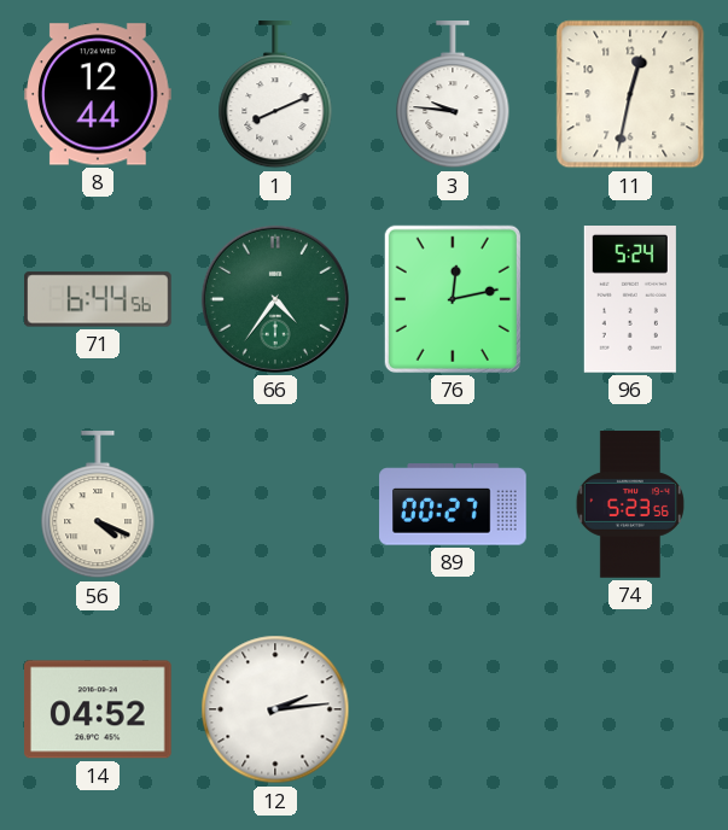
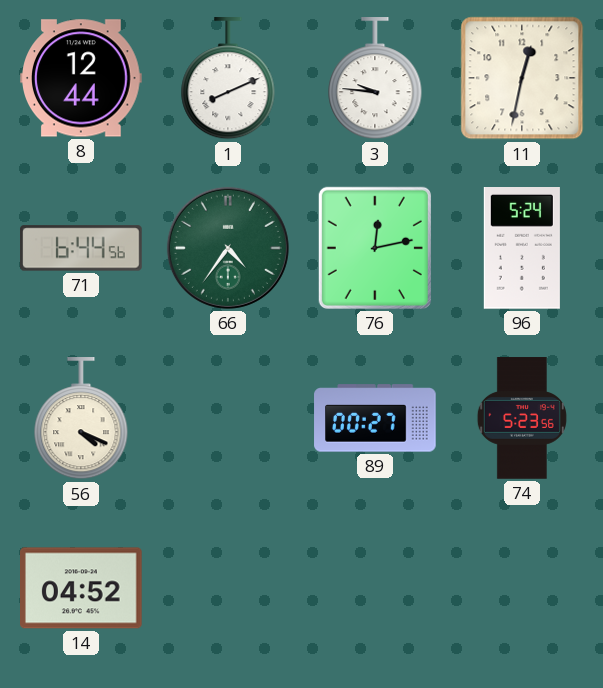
12: 2:14 -> none (275, 709)
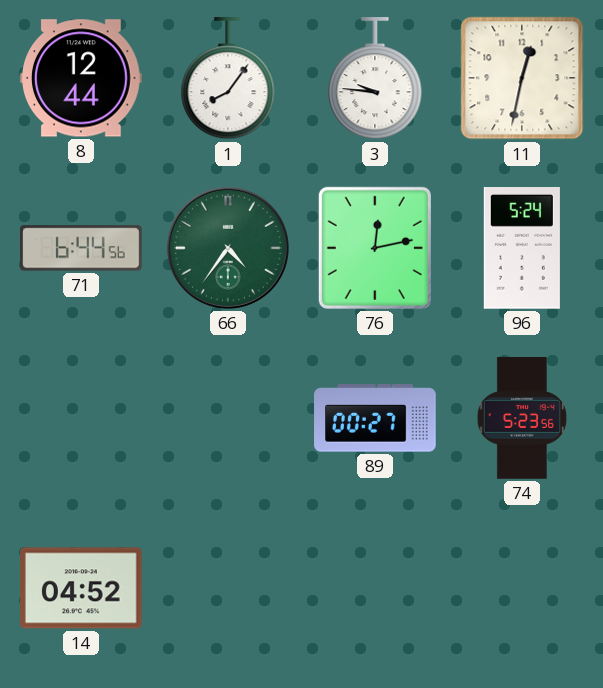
1: 8:11 -> 8:06 (228, 79)
56: 4:19 -> none (81, 419)
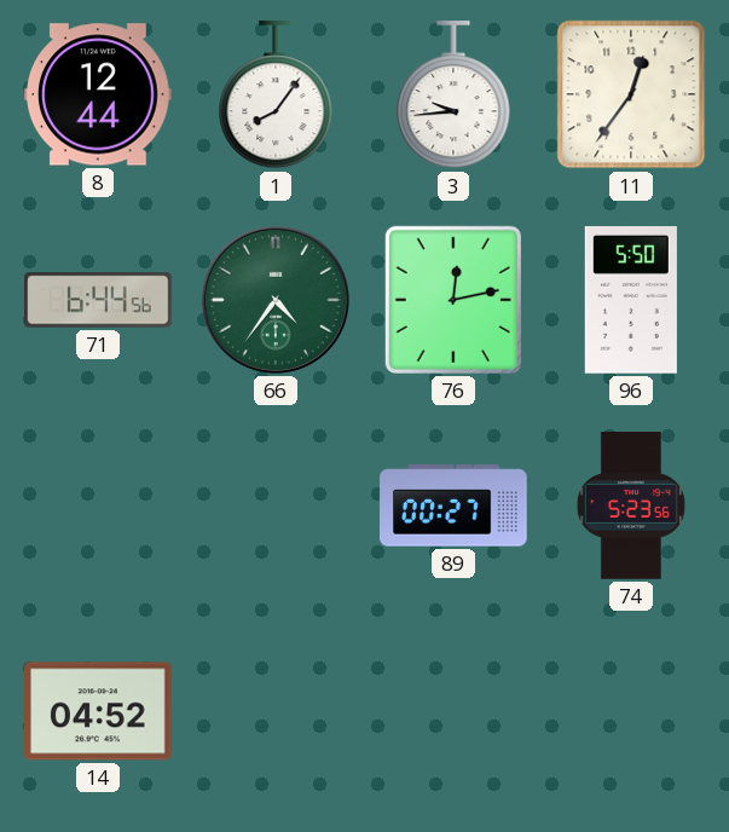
3: 9:46 -> 9:44 (453, 96)
11: 12:32 -> 12:36 (631, 94)
96: 5:24 -> 5:50 (631, 301)
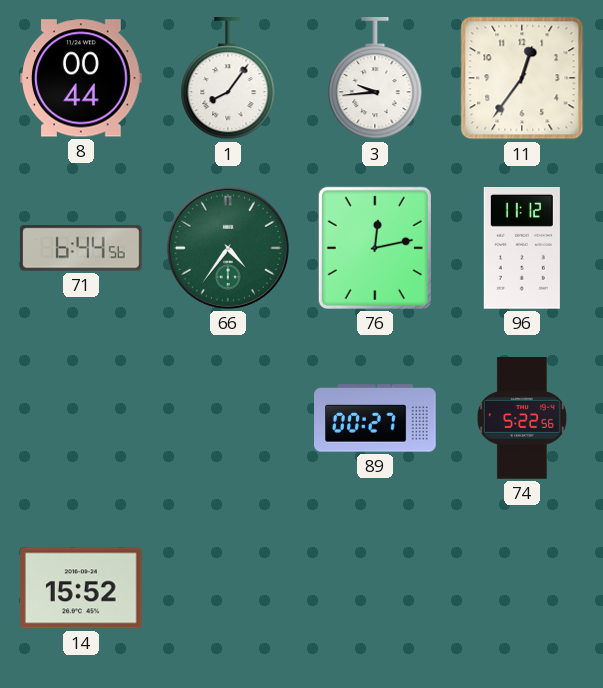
8: 12:44 -> 00:44 (82, 78)
96: 5:50 -> 11:12 (522, 249)
74: 5:23 -> 5:22 (522, 418)
14: 04:52 -> 15:52 (82, 588)
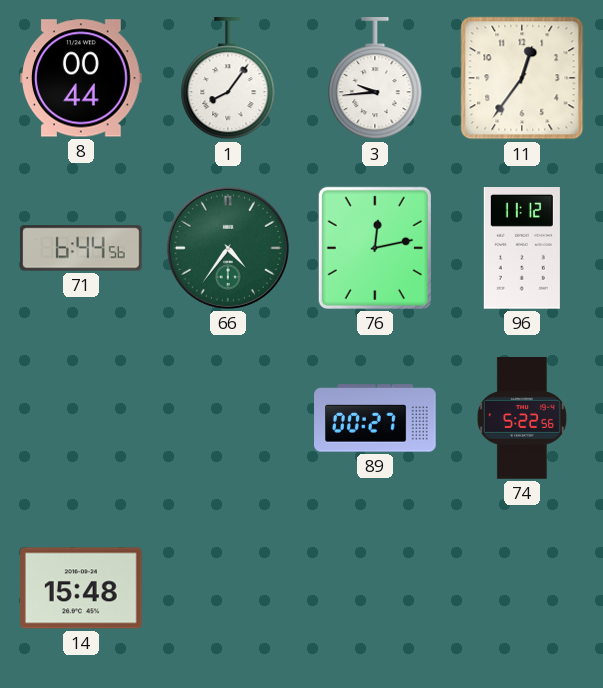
14: 15:52 -> 15:48 (82, 588)
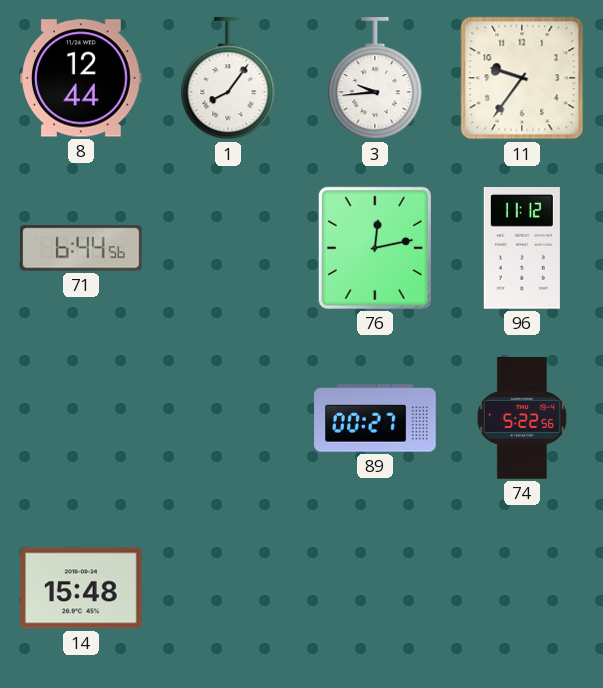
8: 00:44 -> 12:44 (82, 78)
11: 12:36 -> 9:36 (522, 78)
66: 4:36 -> none (228, 248)
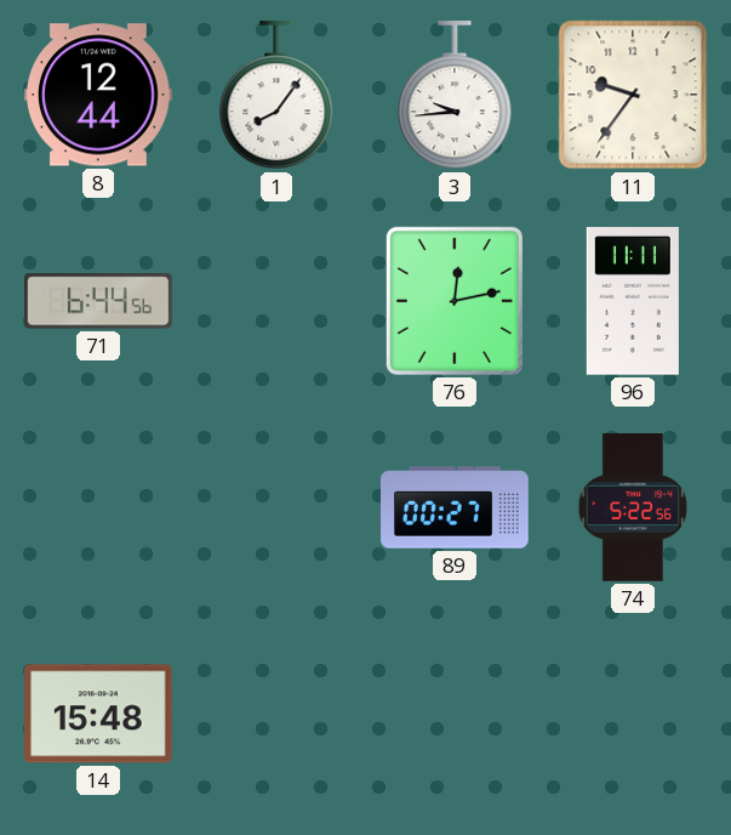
96: 11:12 -> 11:11 (633, 302)
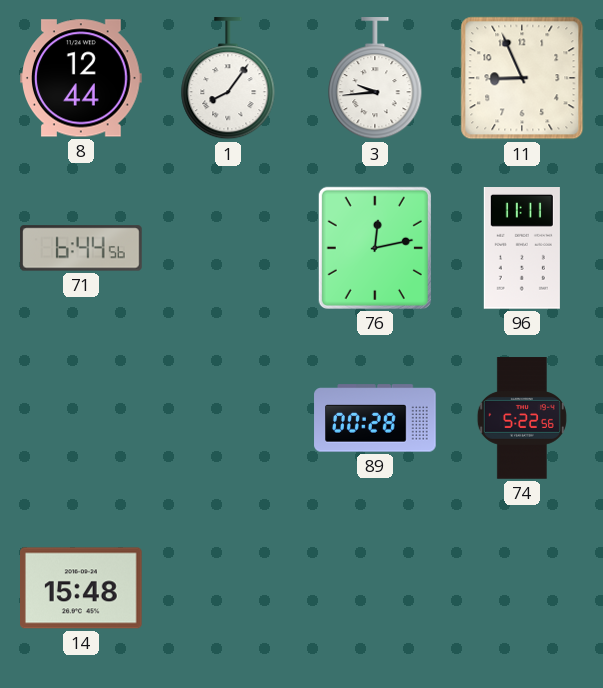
11: 9:36 -> 8:56 (522, 78)
89: 00:27 -> 00:28 (375, 418)
